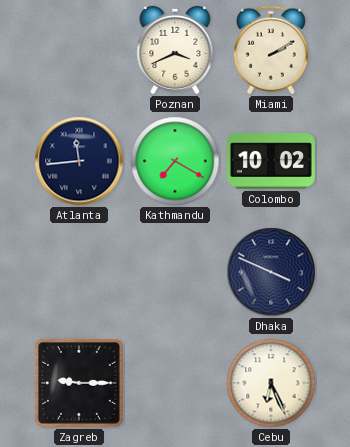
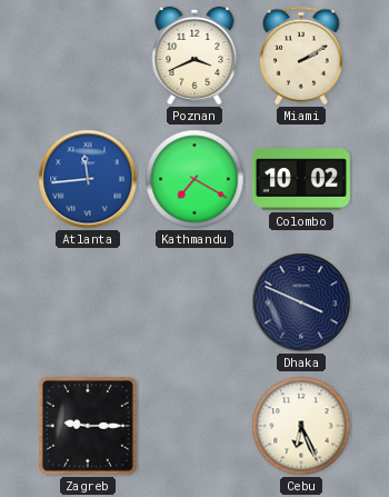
Atlanta dial: navy -> blue (88, 179)
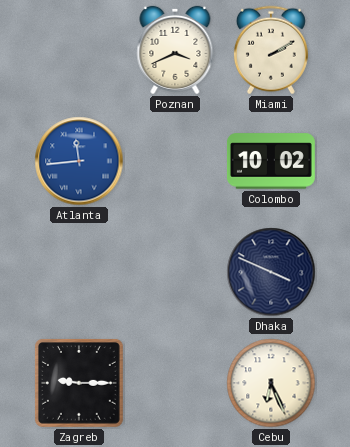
Kathmandu: 7:20 -> none (194, 179)
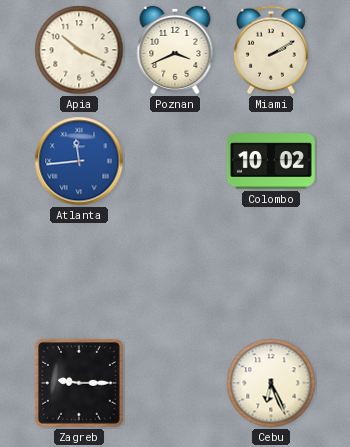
Apia: none -> 10:19 (79, 50)
Dhaka: 3:49 -> none (271, 272)
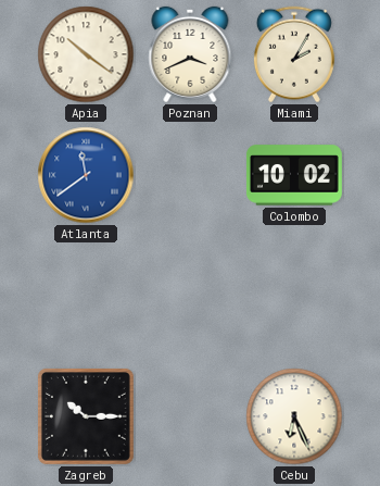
Apia: 10:19 -> 10:21 (86, 54)
Miami: 2:10 -> 2:05 (294, 54)
Atlanta: 11:44 -> 11:39 (86, 175)
Zagreb: 9:15 -> 10:15 (86, 416)
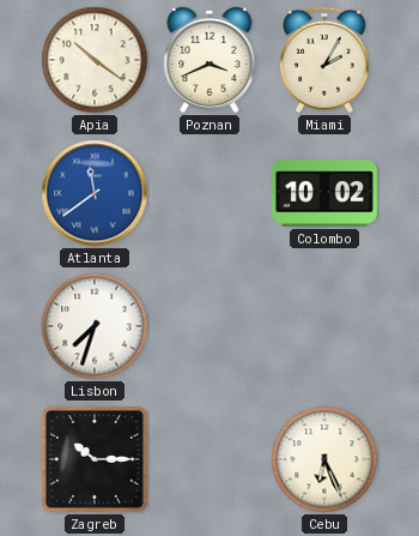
Lisbon: none -> 7:33 (95, 326)
